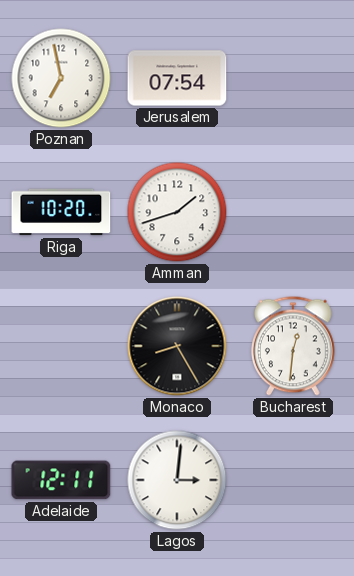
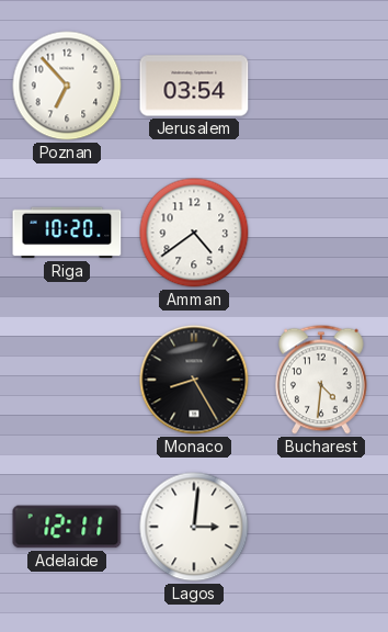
Poznan: 6:58 -> 6:53 (67, 86)
Jerusalem: 07:54 -> 03:54 (194, 86)
Amman: 1:42 -> 4:39 (194, 233)
Bucharest: 12:31 -> 4:31 (321, 380)
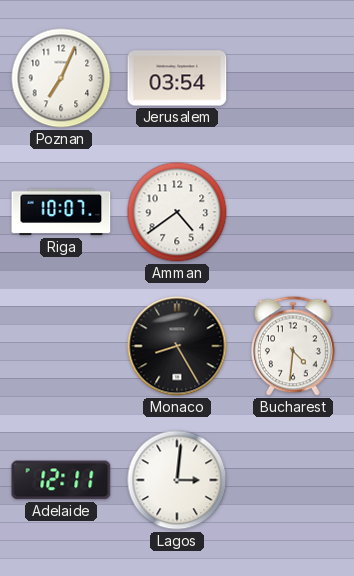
Poznan: 6:53 -> 7:04 (61, 78)
Riga: 10:20 -> 10:07 (61, 212)
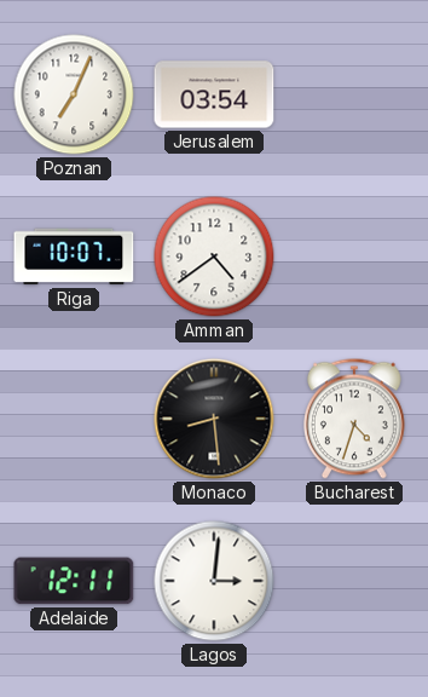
Monaco: 8:25 -> 8:29 (214, 419)
Bucharest: 4:31 -> 4:33 (354, 419)
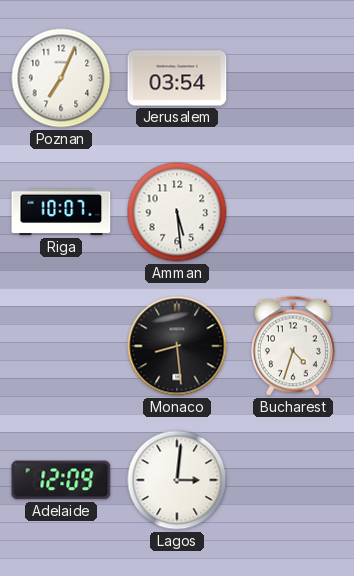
Amman: 4:39 -> 5:29 (177, 212)
Adelaide: 12:11 -> 12:09 (61, 480)
